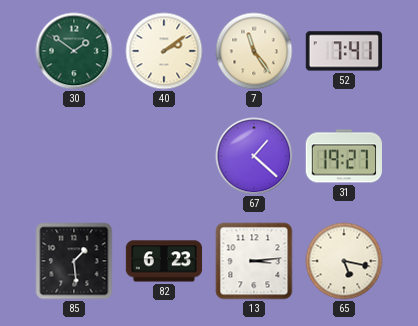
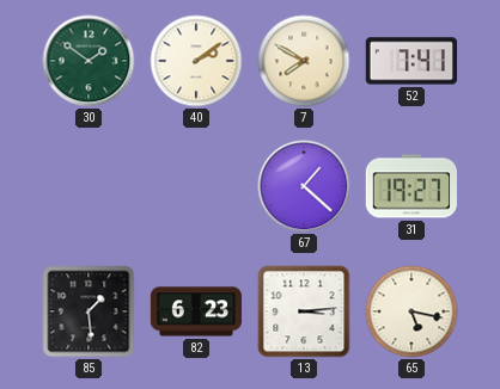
7: 11:24 -> 7:50 (304, 61)
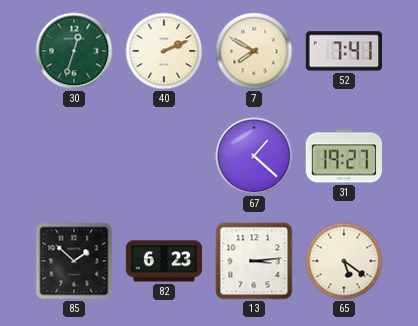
30: 1:51 -> 12:33 (74, 51)
40: 2:09 -> 2:11 (164, 51)
85: 1:29 -> 1:52 (74, 261)
65: 5:17 -> 5:21 (344, 261)
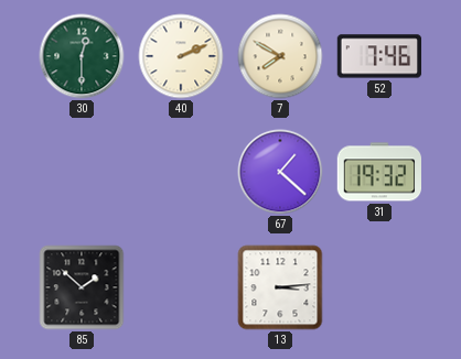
30: 12:33 -> 12:30 (82, 56)
52: 7:41 -> 7:46 (379, 56)
31: 19:27 -> 19:32 (379, 172)
82: 6:23 -> none (164, 261)
65: 5:21 -> none (344, 261)
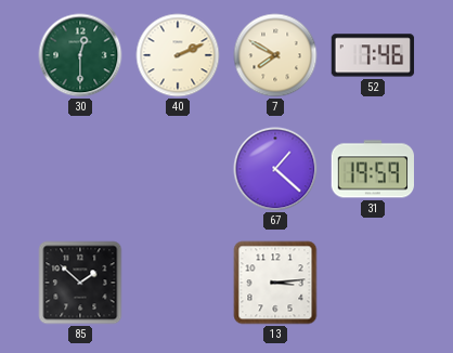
31: 19:32 -> 19:59 (373, 169)
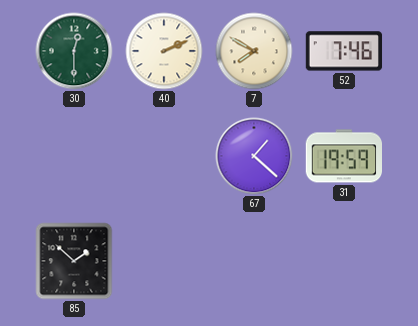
13: 3:14 -> none (275, 283)
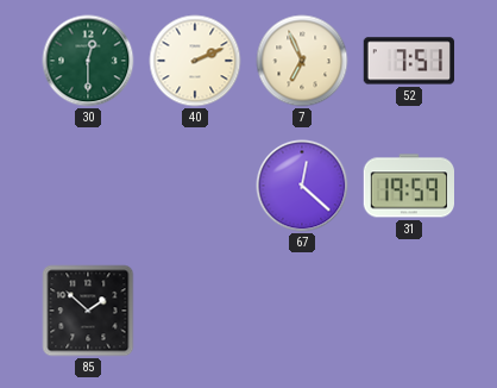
7: 7:50 -> 6:56 (302, 61)
52: 7:46 -> 7:51 (409, 61)
67: 1:22 -> 12:22 (302, 186)
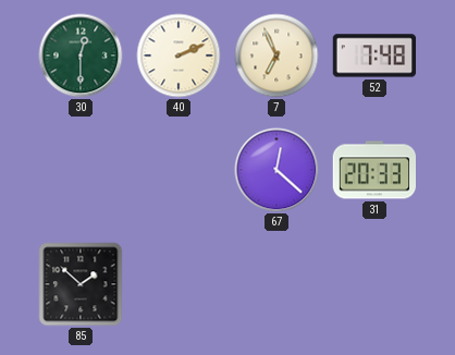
52: 7:51 -> 7:48 (374, 56)
31: 19:59 -> 20:33 (374, 170)
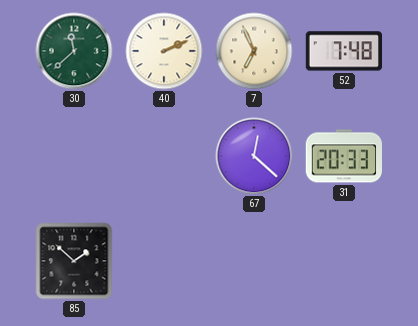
30: 12:30 -> 11:38 (74, 51)
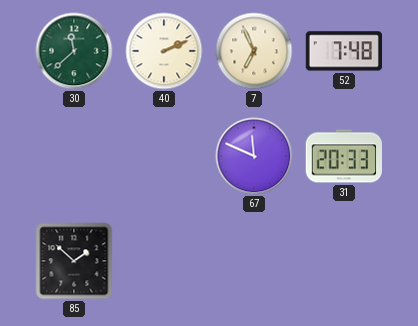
67: 12:22 -> 11:49 (254, 156)
